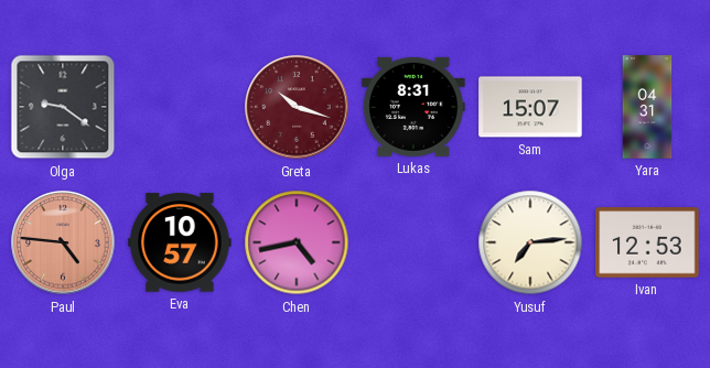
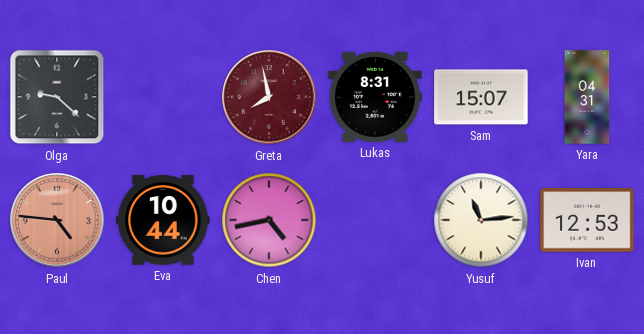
Olga: 9:21 -> 9:22 (57, 97)
Greta: 10:18 -> 7:58 (269, 97)
Eva: 10:57 -> 10:44 (163, 220)
Yusuf: 7:14 -> 11:14 (481, 220)
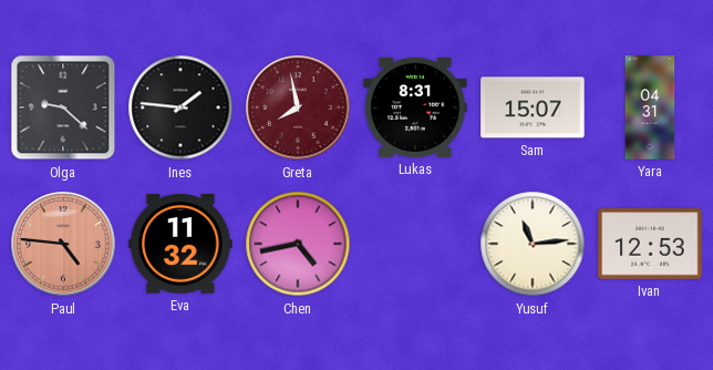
Ines: none -> 1:46 (180, 107)
Eva: 10:44 -> 11:32 (180, 244)
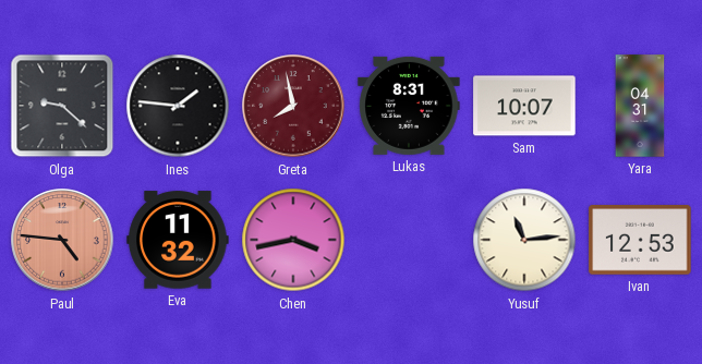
Sam: 15:07 -> 10:07 (524, 106)
Chen: 4:43 -> 3:43 (293, 240)
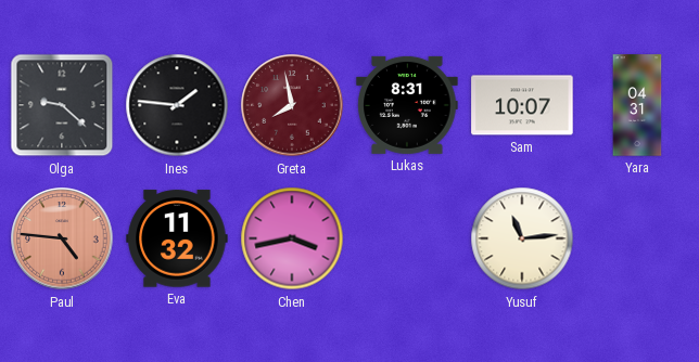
Ivan: 12:53 -> none (640, 240)
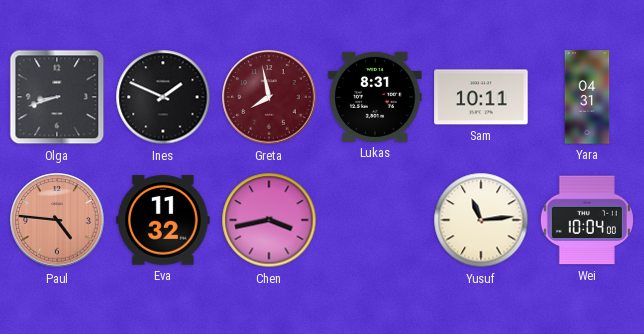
Olga: 9:22 -> 8:42 (57, 97)
Ines: 1:46 -> 1:49 (163, 97)
Sam: 10:07 -> 10:11 (481, 97)
Wei: none -> 10:04 (587, 220)
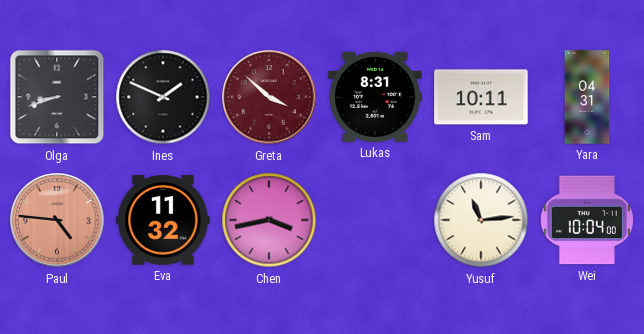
Greta: 7:58 -> 3:52 (269, 97)
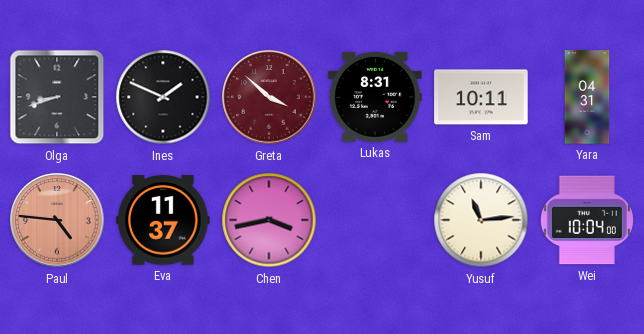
Eva: 11:32 -> 11:37 (163, 220)
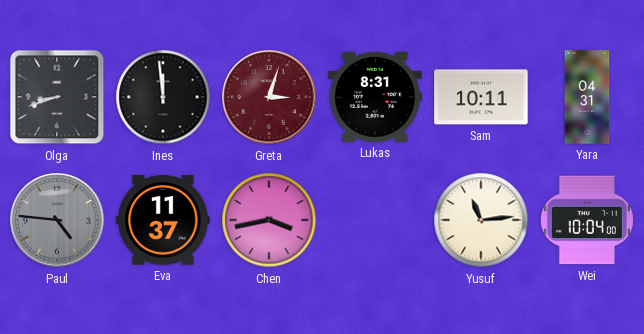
Ines: 1:49 -> 11:59 (163, 97)
Greta: 3:52 -> 3:03 (269, 97)
Paul dial: salmon -> grey (57, 220)
